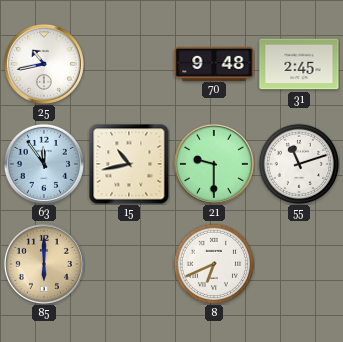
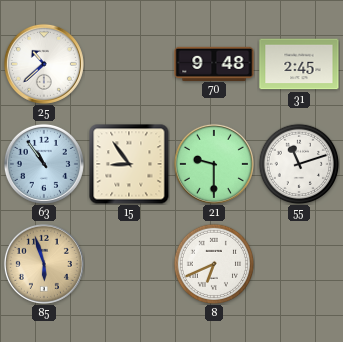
25: 10:43 -> 10:38 (44, 64)
63: 11:54 -> 10:54 (44, 164)
15: 10:43 -> 8:54 (129, 164)
85: 6:00 -> 5:57 (44, 264)
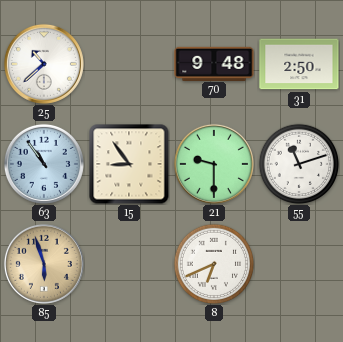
31: 2:45 -> 2:50 (299, 64)
